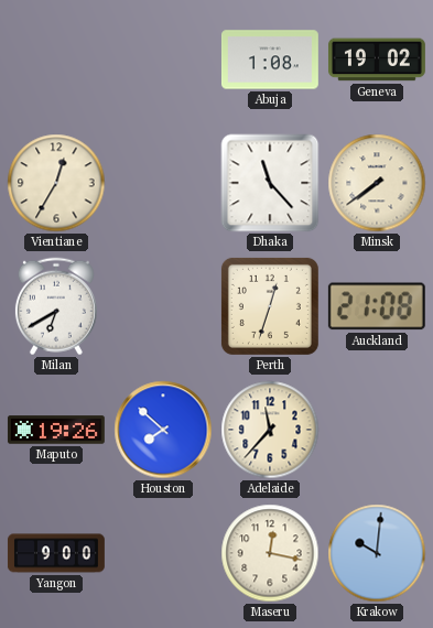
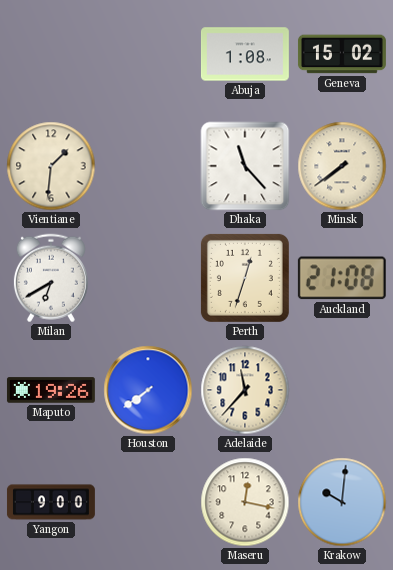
Geneva: 19:02 -> 15:02 (342, 54)
Vientiane: 12:35 -> 1:31 (51, 166)
Houston: 7:52 -> 7:39 (148, 390)
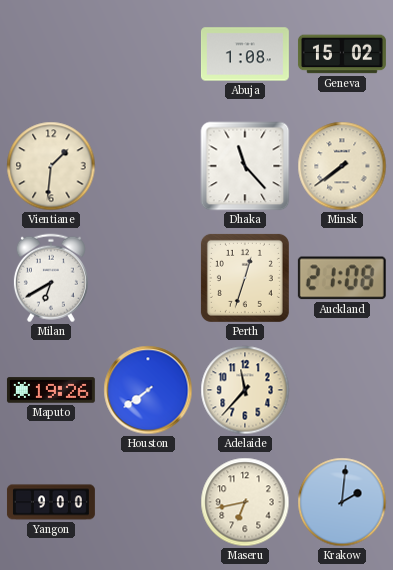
Maseru: 12:17 -> 6:43 (245, 502)
Krakow: 10:01 -> 2:01 (342, 502)
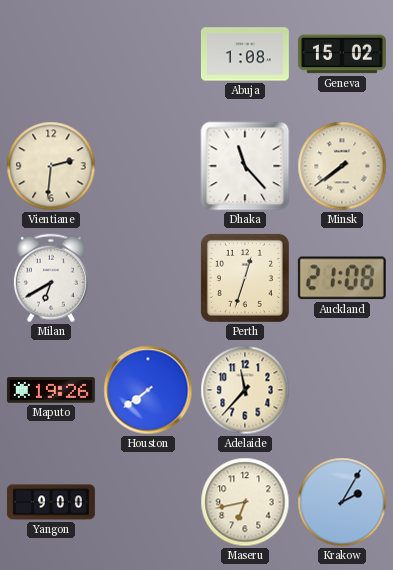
Vientiane: 1:31 -> 2:31 (51, 166)
Krakow: 2:01 -> 2:05 (342, 502)
